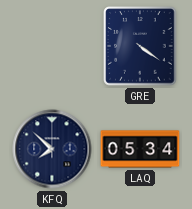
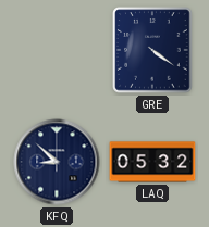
KFQ: 7:52 -> 8:52 (57, 162)
LAQ: 05:34 -> 05:32 (152, 162)
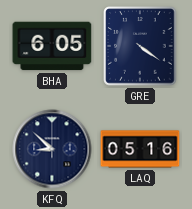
BHA: none -> 6:05 (52, 46)
LAQ: 05:32 -> 05:16 (140, 149)
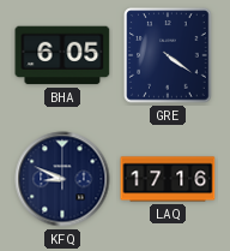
KFQ: 8:52 -> 8:49 (62, 179)
LAQ: 05:16 -> 17:16 (168, 179)
